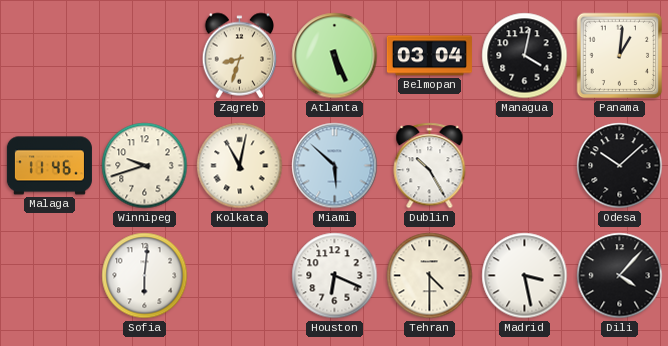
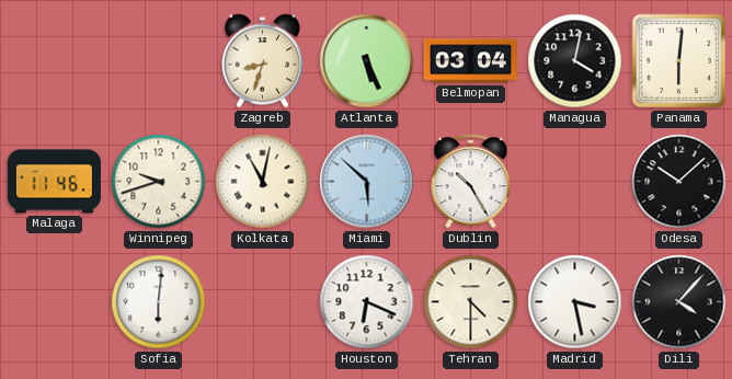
Panama: 1:01 -> 6:01 (679, 61)
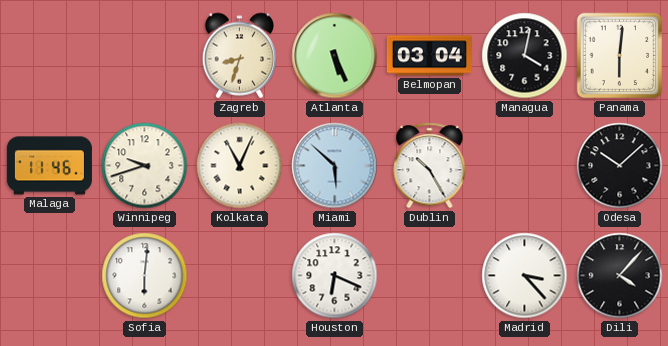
Kolkata: 11:02 -> 11:04 (240, 166)
Tehran: 4:30 -> none (471, 302)
Madrid: 3:28 -> 3:23 (525, 276)
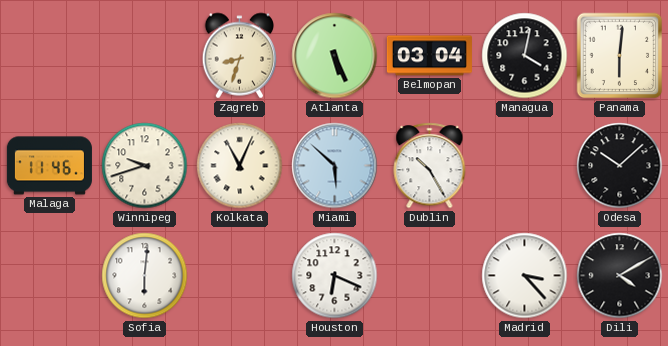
Dili: 4:07 -> 4:10 (620, 276)
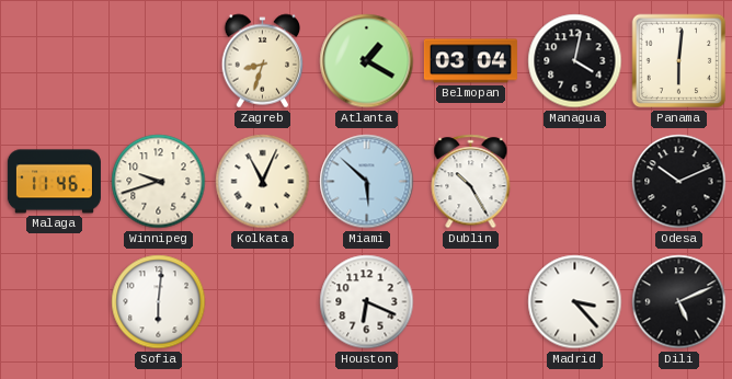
Atlanta: 5:26 -> 1:20 (367, 61)
Odesa: 10:08 -> 10:11 (679, 182)
Dili: 4:10 -> 5:11 (679, 302)
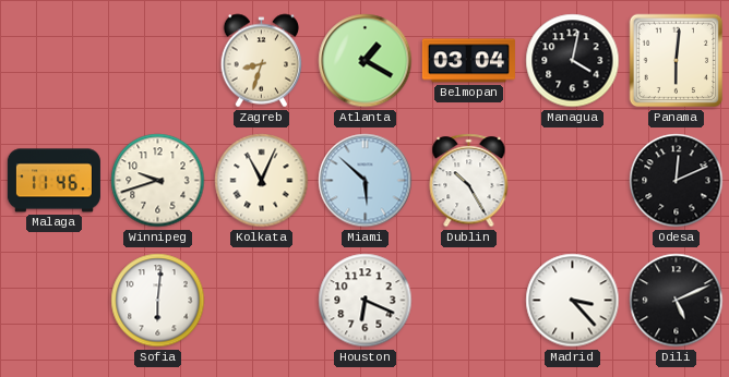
Odesa: 10:11 -> 12:11 (677, 181)
